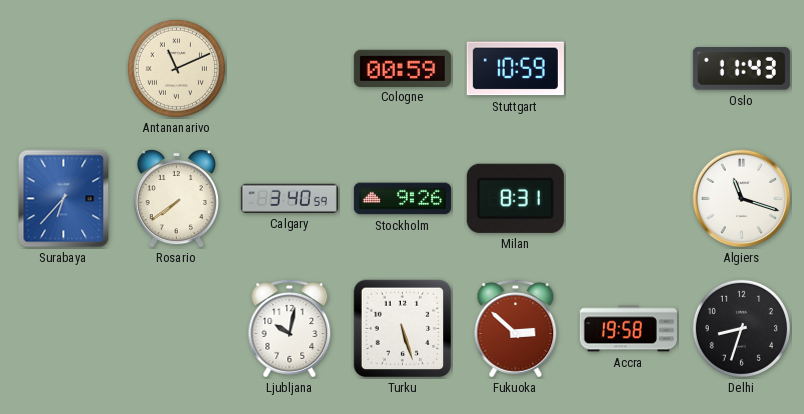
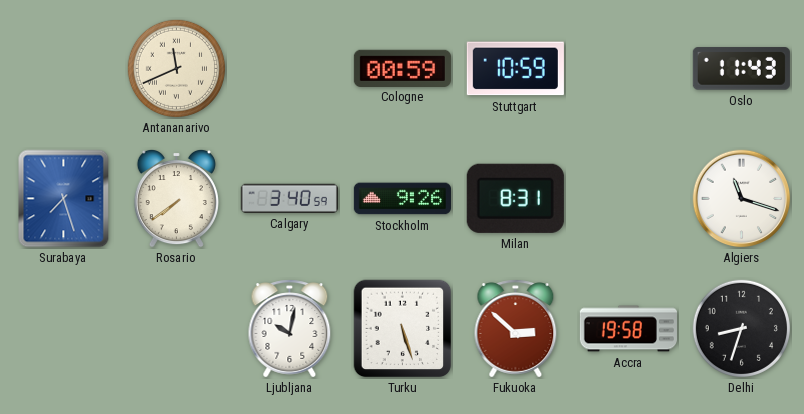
Antananarivo: 11:11 -> 11:41 (176, 68)
Surabaya: 6:37 -> 7:27 (64, 199)
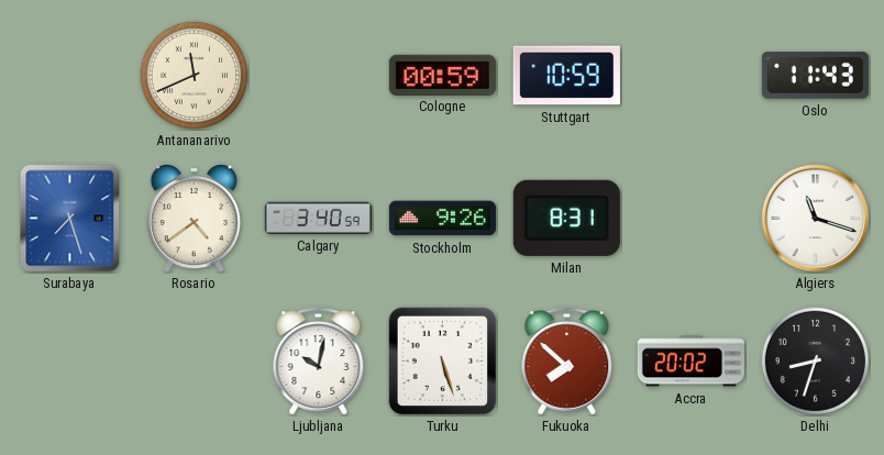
Rosario: 7:39 -> 4:39 (194, 218)
Fukuoka: 2:52 -> 7:52 (567, 362)
Accra: 19:58 -> 20:02 (690, 362)
